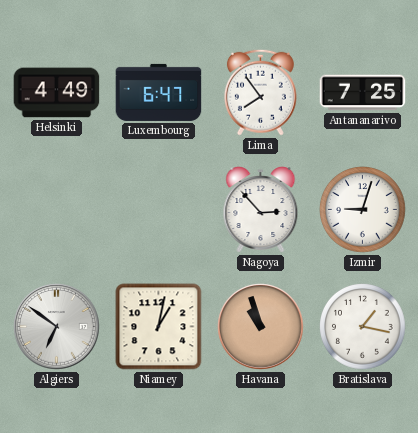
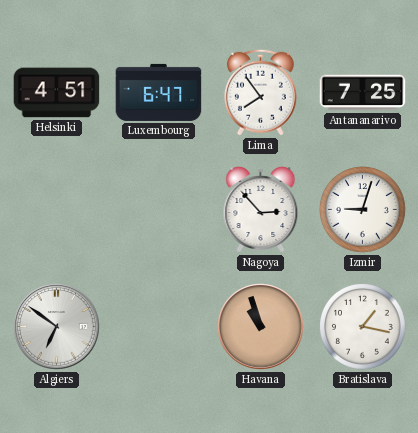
Helsinki: 4:49 -> 4:51 (57, 93)
Niamey: 1:02 -> none (159, 327)
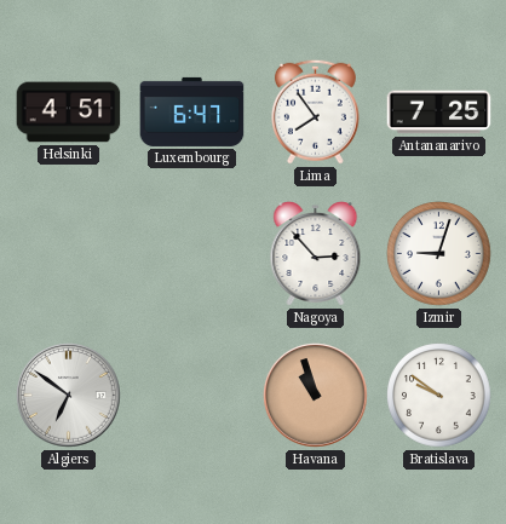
Bratislava: 1:17 -> 9:51 (439, 396)
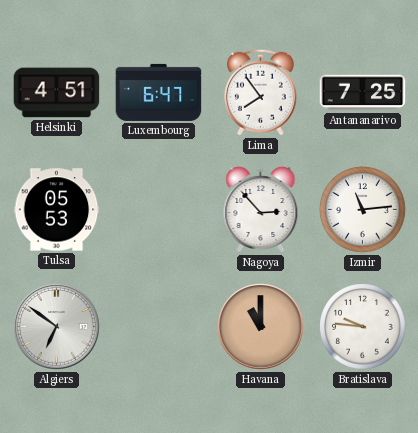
Tulsa: none -> 05:53 (57, 210)
Izmir: 9:03 -> 11:14 (363, 210)
Havana: 10:57 -> 11:00 (261, 327)
Bratislava: 9:51 -> 9:46 (363, 327)
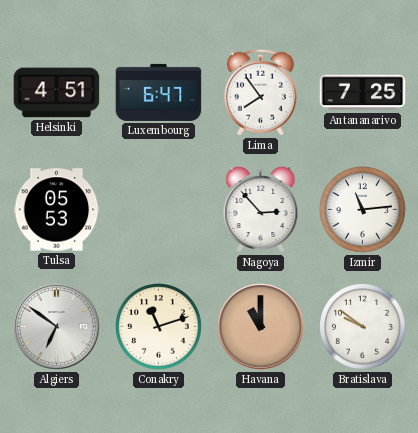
Conakry: none -> 11:12 (159, 327)
Bratislava: 9:46 -> 9:51 (363, 327)
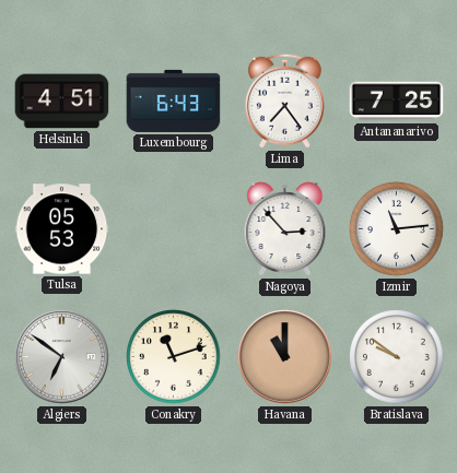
Luxembourg: 6:47 -> 6:43 (174, 100)
Lima: 7:54 -> 7:24 (284, 100)
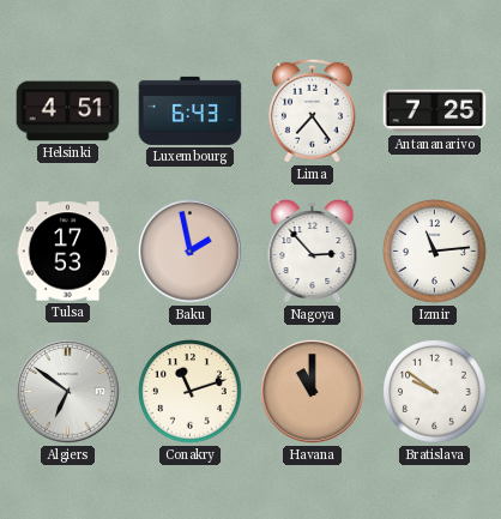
Tulsa: 05:53 -> 17:53 (68, 252)
Baku: none -> 1:58 (191, 252)
